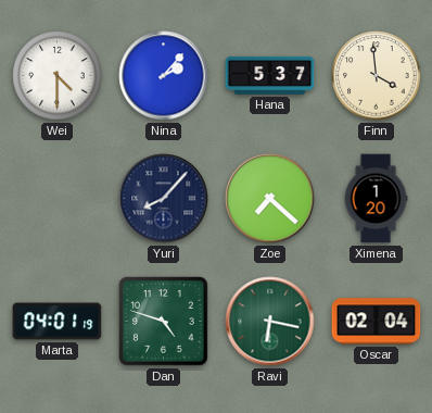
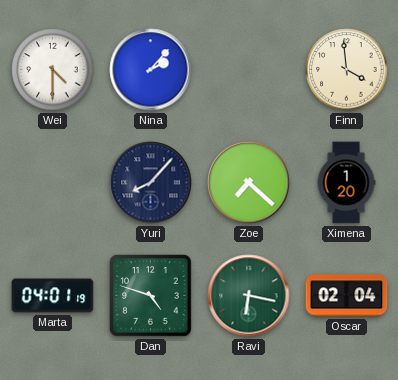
Hana: 5:37 -> none (270, 75)
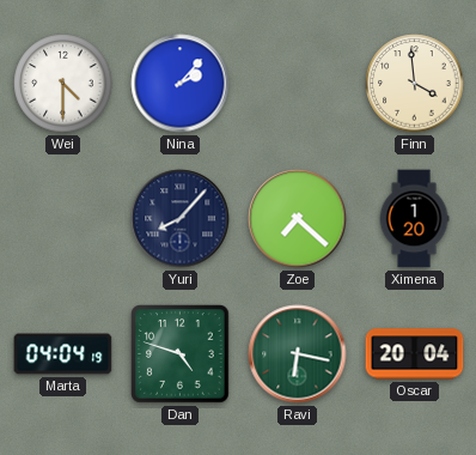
Marta: 04:01 -> 04:04 (63, 354)
Oscar: 02:04 -> 20:04 (415, 354)
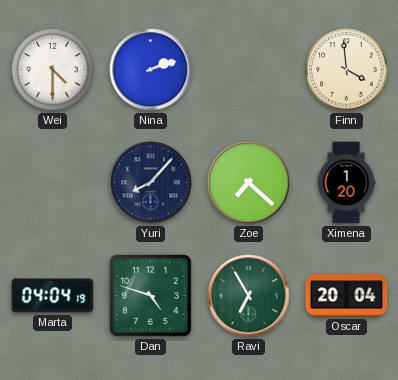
Nina: 2:07 -> 2:12 (151, 70)
Ravi: 6:17 -> 6:55 (249, 296)
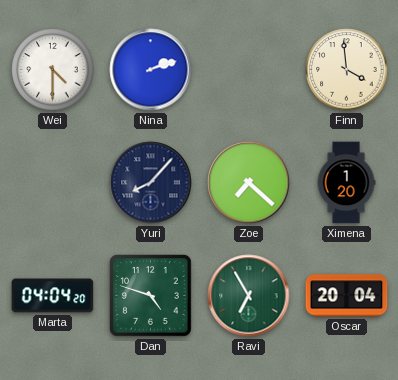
Marta: 04:04:19 -> 04:04:20 (53, 296)
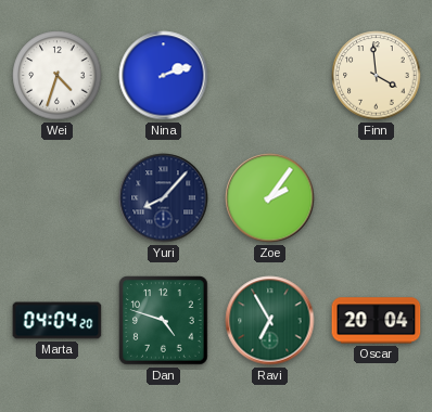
Wei: 4:30 -> 4:33 (58, 76)
Zoe: 7:22 -> 2:06 (270, 198)
Ximena: 1:20 -> none (346, 183)
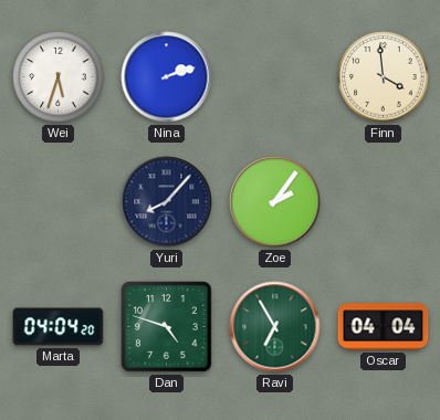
Wei: 4:33 -> 5:33 (59, 77)
Oscar: 20:04 -> 04:04 (384, 327)
